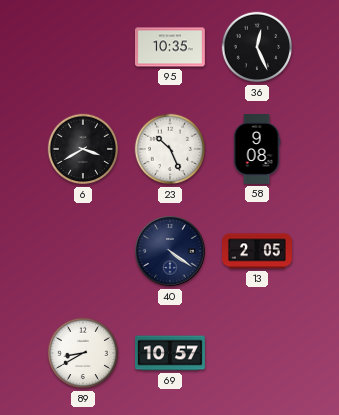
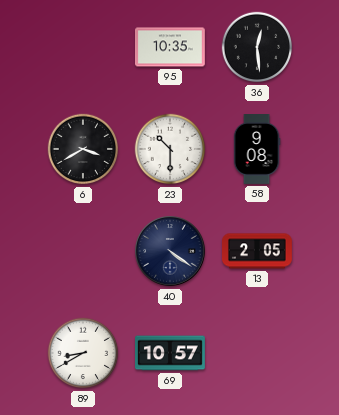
36: 12:26 -> 12:29 (257, 47)
23: 10:26 -> 10:30 (170, 149)
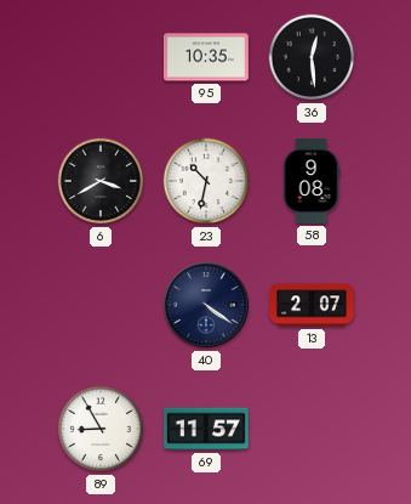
23: 10:30 -> 10:32 (206, 181)
13: 2:05 -> 2:07 (313, 305)
89: 8:40 -> 8:55 (101, 429)
69: 10:57 -> 11:57 (207, 429)
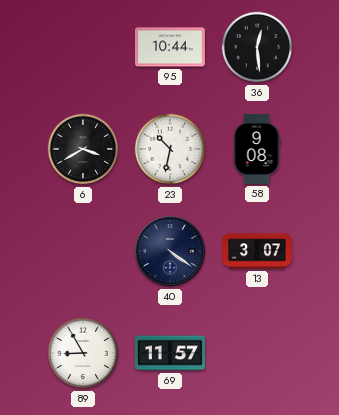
95: 10:35 -> 10:44 (171, 47)
13: 2:07 -> 3:07 (258, 251)
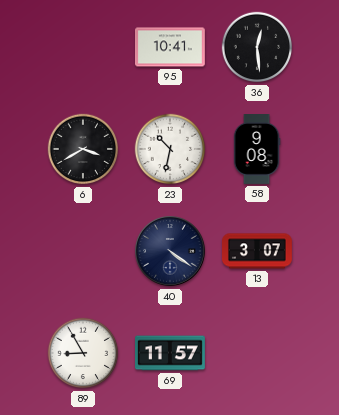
95: 10:44 -> 10:41 (171, 47)
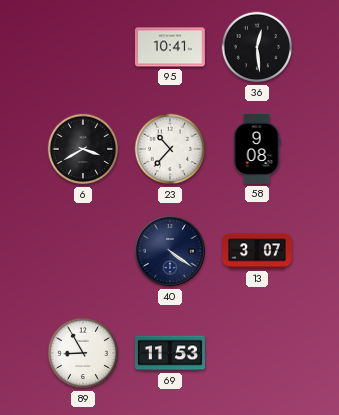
23: 10:32 -> 10:37 (170, 149)
69: 11:57 -> 11:53 (171, 353)
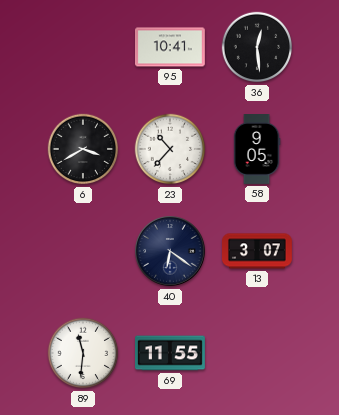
58: 9:08 -> 9:05 (257, 150)
40: 4:21 -> 6:21 (170, 251)
89: 8:55 -> 11:31 (83, 353)
69: 11:53 -> 11:55 (171, 353)
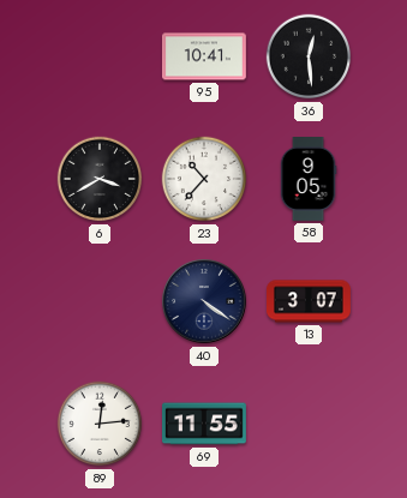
40: 6:21 -> 4:21 (204, 301)
89: 11:31 -> 12:14 (100, 424)
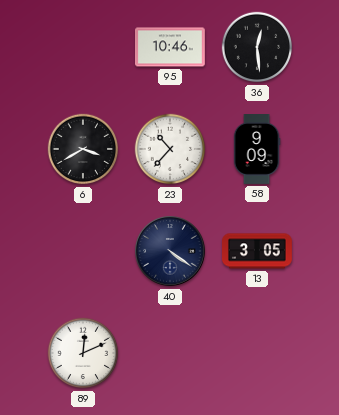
95: 10:41 -> 10:46 (171, 47)
58: 9:05 -> 9:09 (257, 150)
13: 3:07 -> 3:05 (258, 251)
89: 12:14 -> 12:11 (83, 353)
69: 11:55 -> none (205, 424)
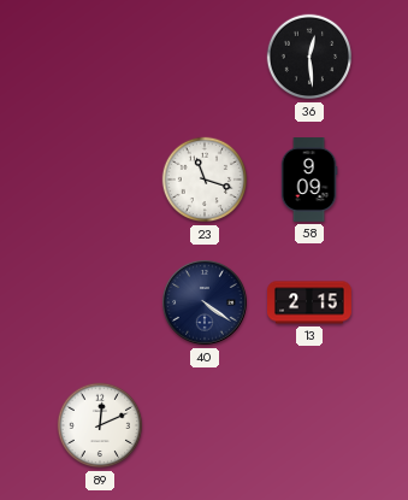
95: 10:46 -> none (171, 47)
6: 3:40 -> none (83, 149)
23: 10:37 -> 11:18 (205, 180)
13: 3:05 -> 2:15 (311, 302)
